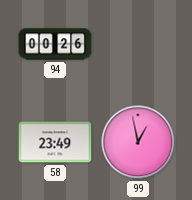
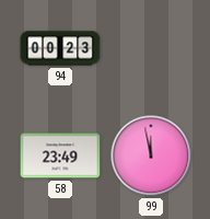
94: 00:26 -> 00:23 (60, 48)
99: 12:58 -> 11:58 (151, 155)
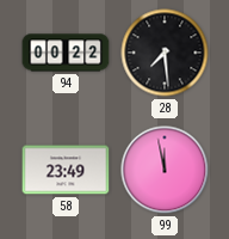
94: 00:23 -> 00:22 (66, 53)
28: none -> 7:29 (165, 53)
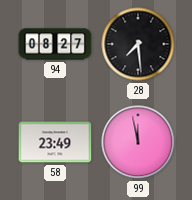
94: 00:22 -> 08:27 (55, 44)
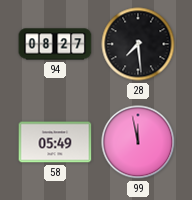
58: 23:49 -> 05:49 (55, 142)
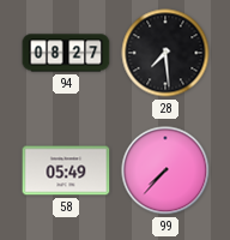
99: 11:58 -> 7:37 (165, 170)
